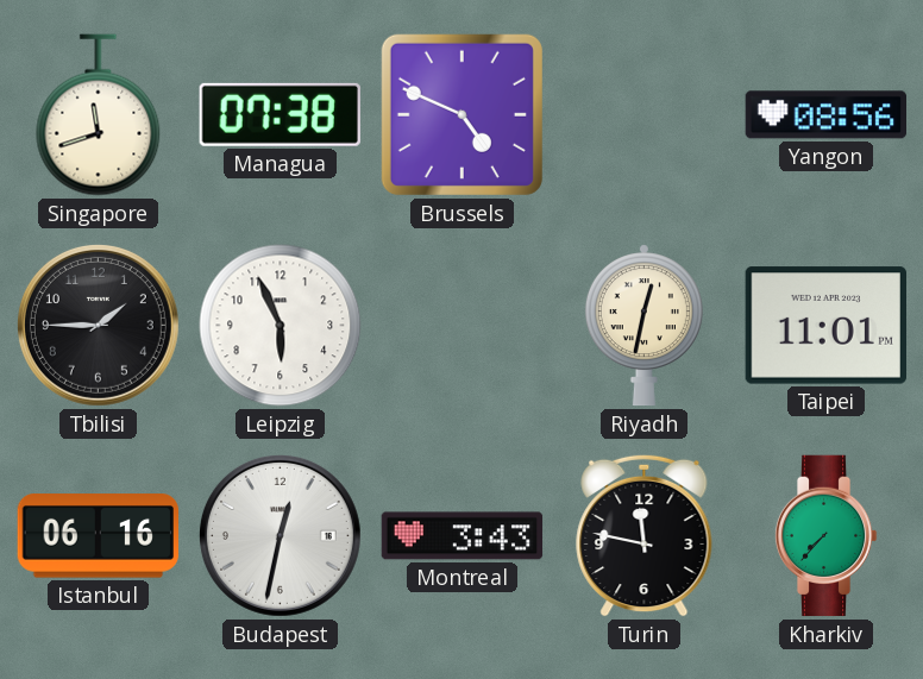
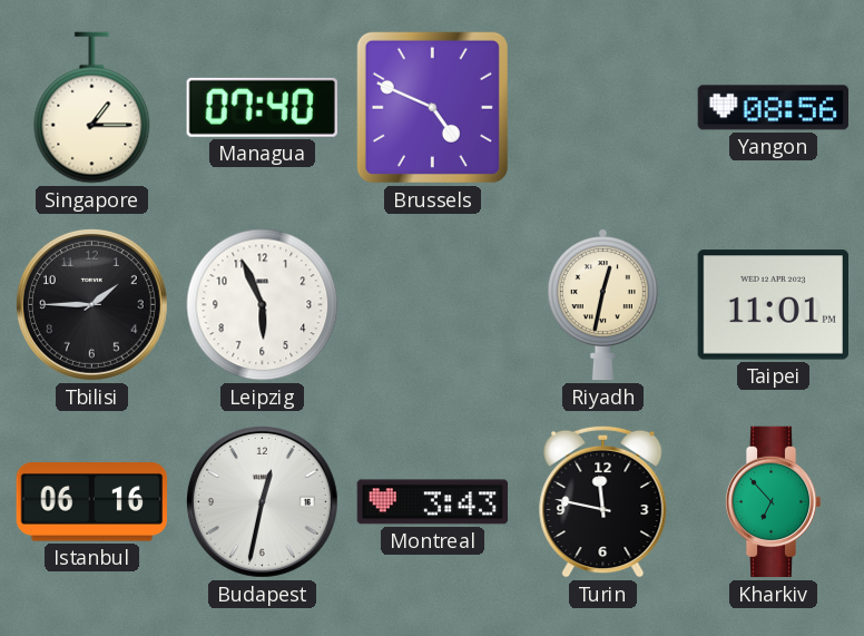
Singapore: 11:42 -> 1:15 (92, 108)
Managua: 07:38 -> 07:40 (262, 107)
Kharkiv: 7:37 -> 6:53 (773, 502)
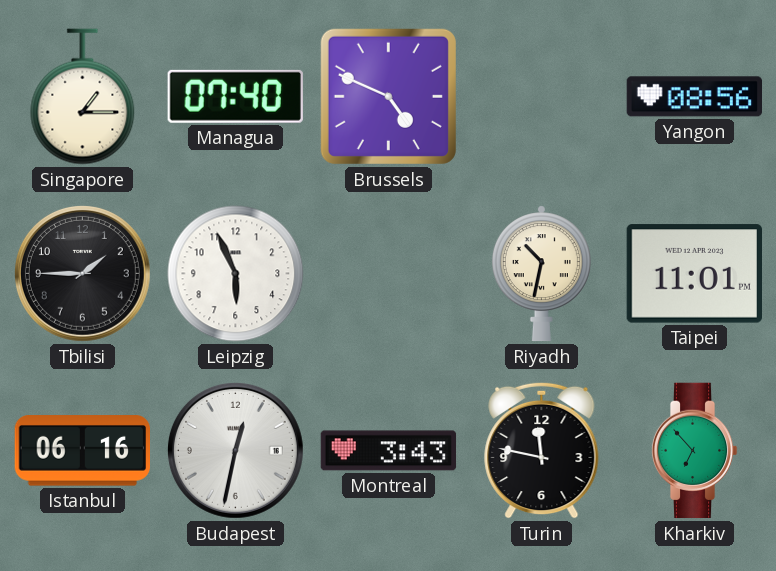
Riyadh: 12:32 -> 10:32 (541, 274)
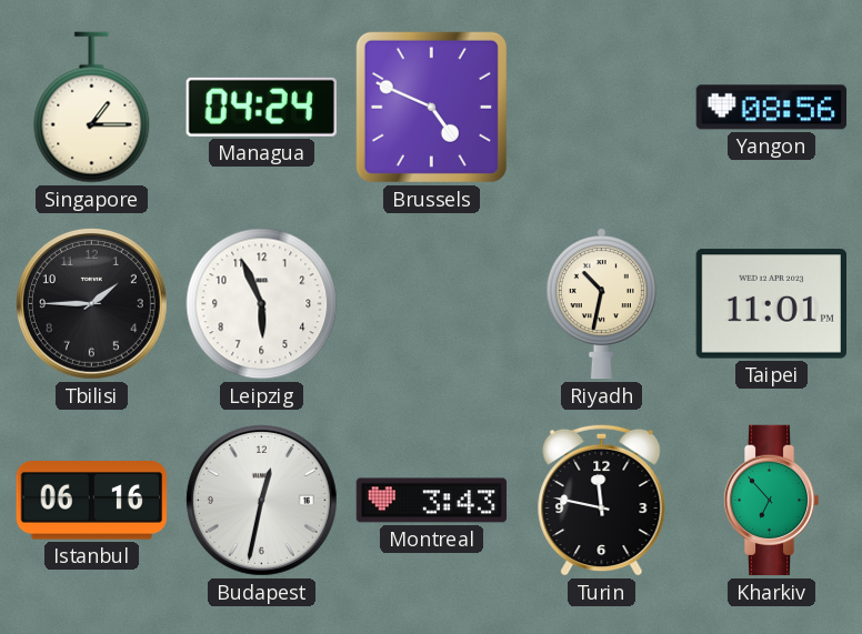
Managua: 07:40 -> 04:24 (261, 107)
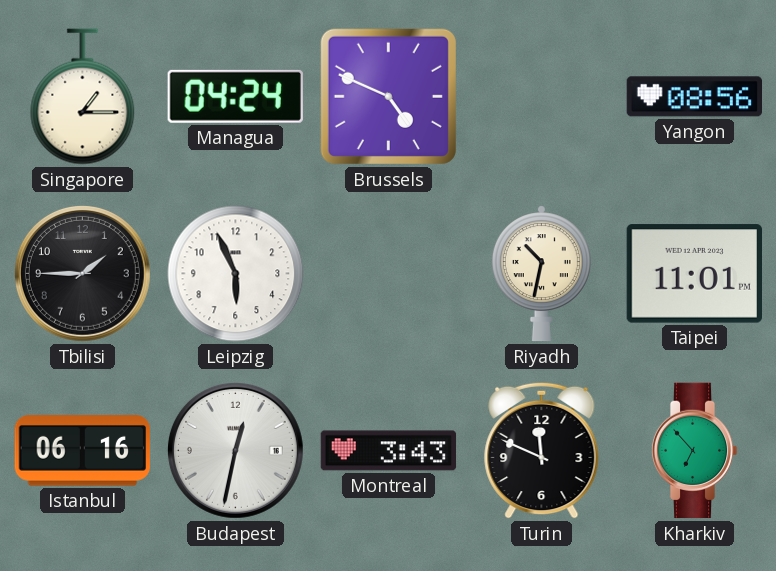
Turin: 11:47 -> 11:49 (542, 450)
